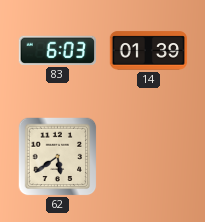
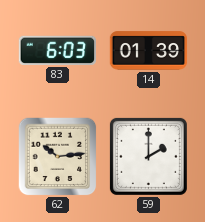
62: 5:39 -> 10:14 (58, 157)
59: none -> 2:00 (148, 156)
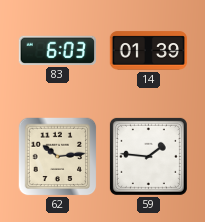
59: 2:00 -> 1:46 (148, 156)
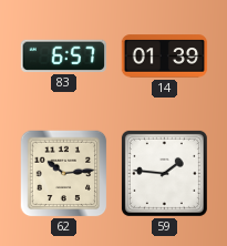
83: 6:03 -> 6:57 (63, 55)
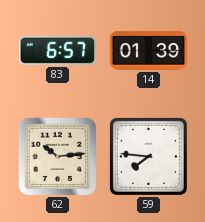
59: 1:46 -> 7:46 (148, 156)
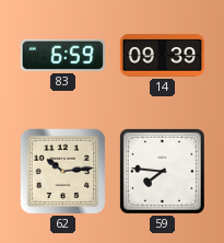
83: 6:57 -> 6:59 (62, 55)
14: 01:39 -> 09:39 (163, 56)
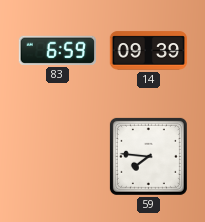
62: 10:14 -> none (63, 172)
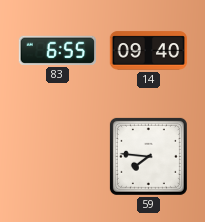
83: 6:59 -> 6:55 (57, 50)
14: 09:39 -> 09:40 (149, 51)
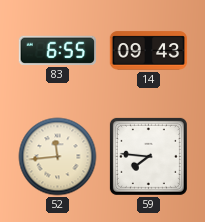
14: 09:40 -> 09:43 (149, 51)
52: none -> 11:44 (58, 157)
